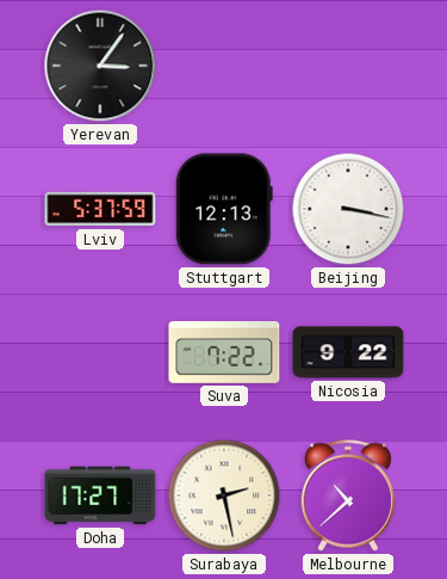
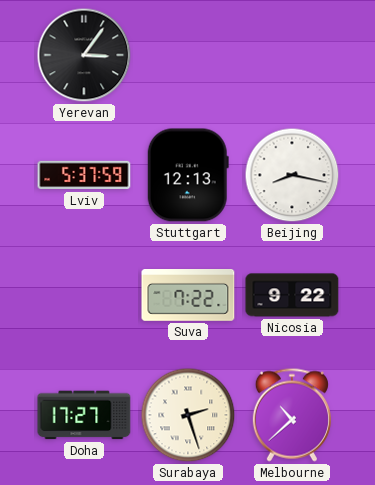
Beijing: 3:17 -> 8:17 (292, 175)
Surabaya: 2:28 -> 2:27 (188, 415)
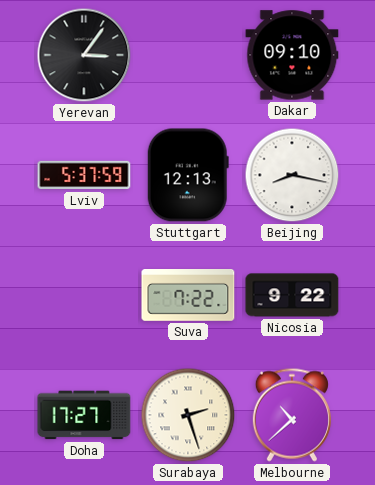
Dakar: none -> 09:10 (292, 55)
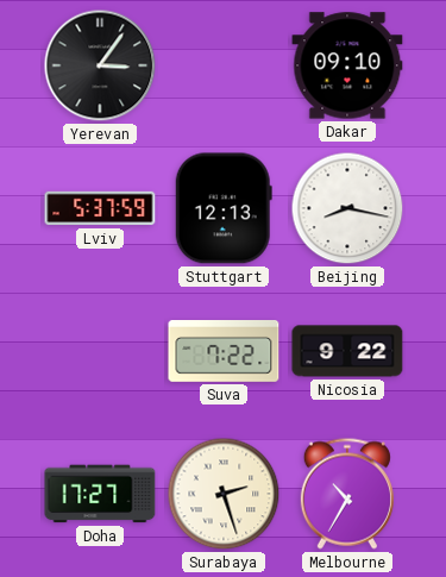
Melbourne: 10:38 -> 10:35 (347, 494)
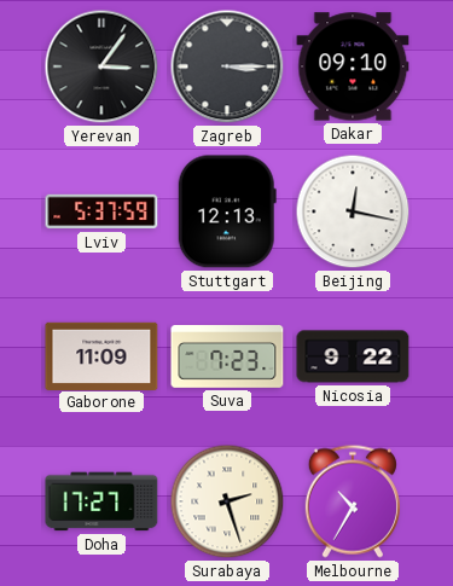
Zagreb: none -> 3:15 (227, 66)
Beijing: 8:17 -> 12:17 (353, 211)
Gaborone: none -> 11:09 (101, 355)
Suva: 7:22 -> 7:23 (227, 358)
